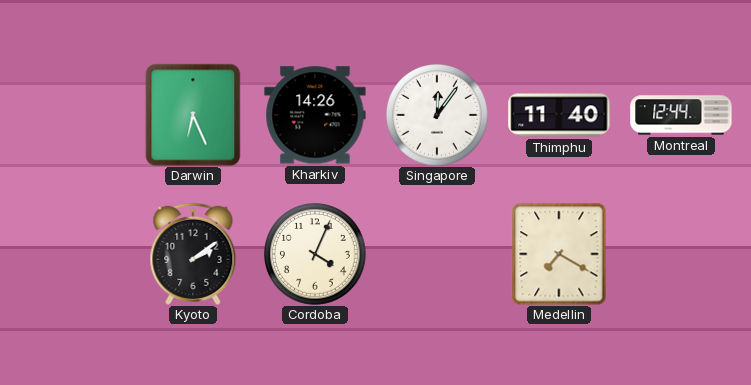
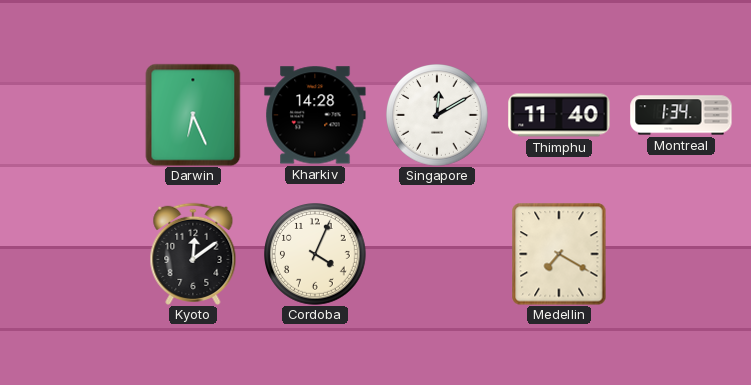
Kharkiv: 14:26 -> 14:28 (315, 115)
Singapore: 12:06 -> 12:10 (438, 116)
Montreal: 12:44 -> 1:34 (681, 115)
Kyoto: 2:09 -> 12:09 (193, 254)
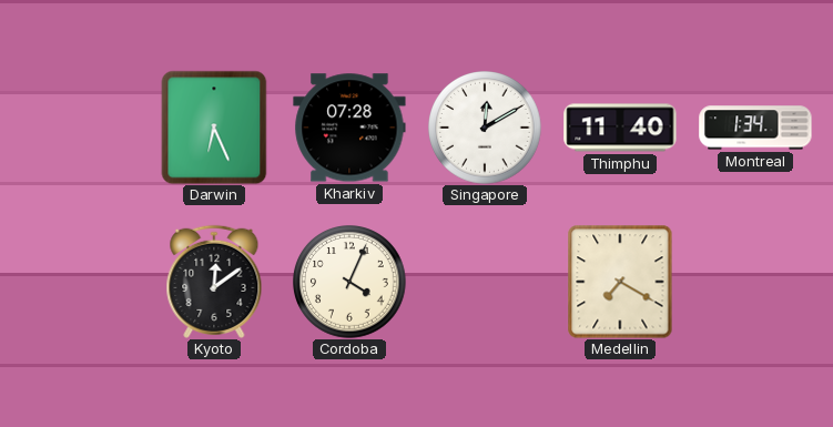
Kharkiv: 14:28 -> 07:28 (349, 128)
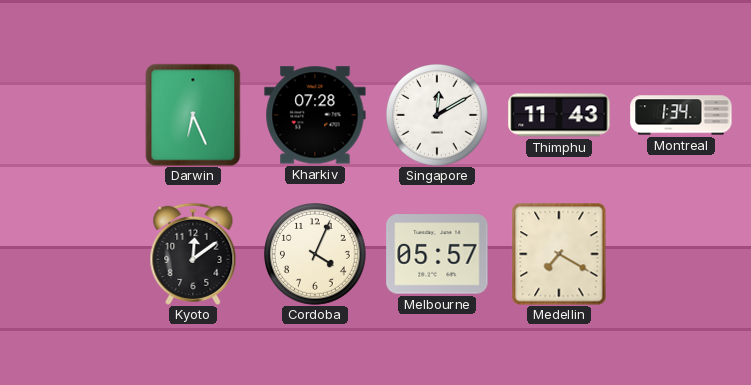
Thimphu: 11:40 -> 11:43 (559, 115)
Melbourne: none -> 05:57 (437, 254)
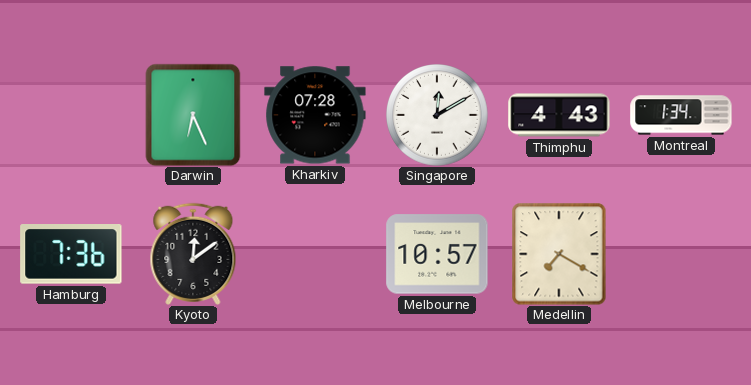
Thimphu: 11:43 -> 4:43 (559, 115)
Hamburg: none -> 7:36 (71, 254)
Cordoba: 4:04 -> none (316, 255)
Melbourne: 05:57 -> 10:57 (437, 254)
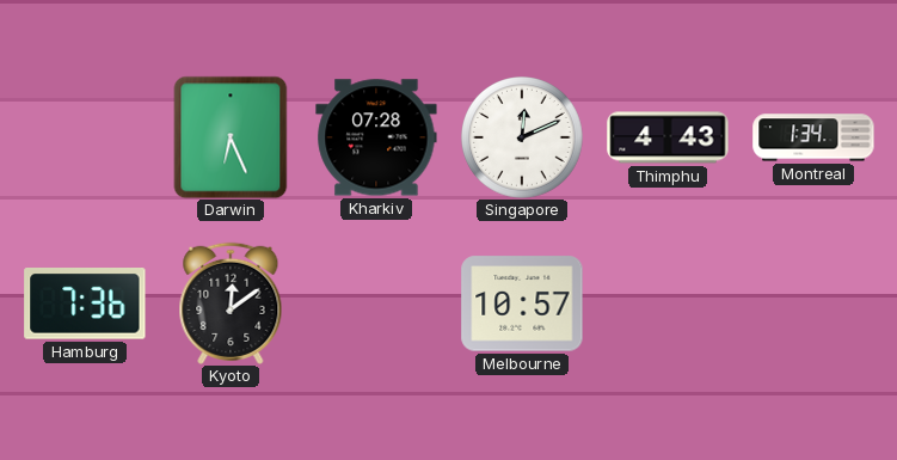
Singapore: 12:10 -> 12:11 (523, 139)
Medellin: 7:20 -> none (559, 254)
